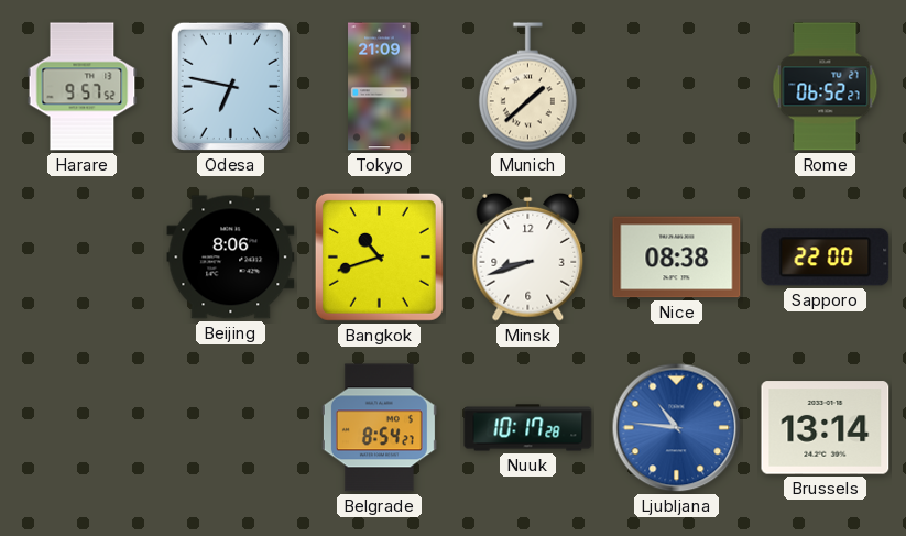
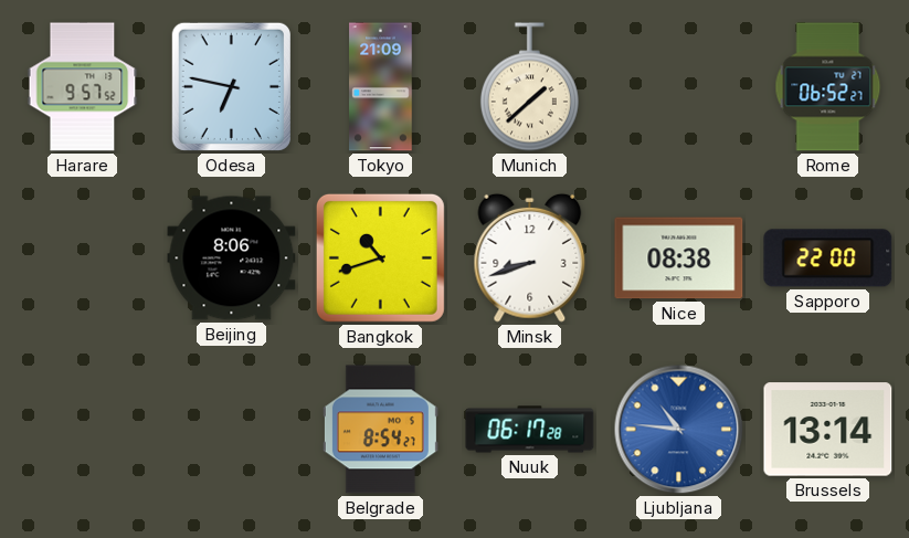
Nuuk: 10:17 -> 06:17 (530, 430)
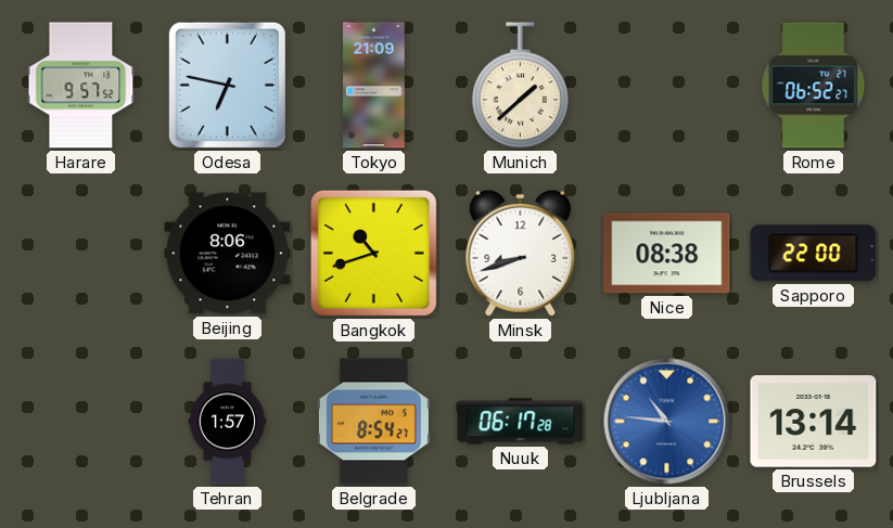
Tehran: none -> 1:57 (228, 422)
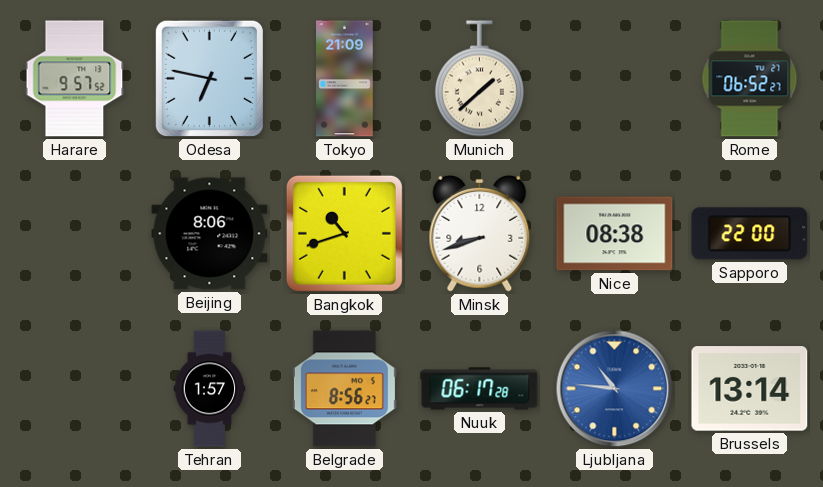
Belgrade: 8:54 -> 8:56 (344, 389)
